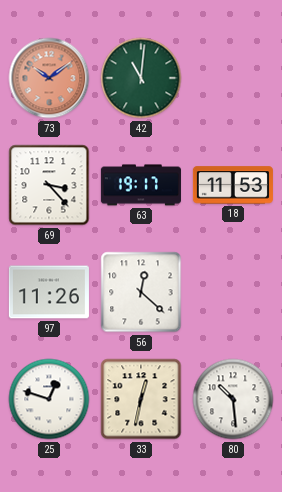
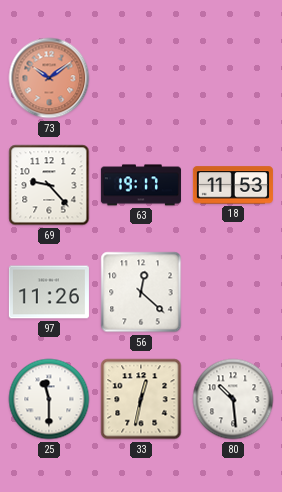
42: 11:01 -> none (141, 78)
69: 3:23 -> 9:23 (49, 185)
25: 12:48 -> 11:30 (49, 399)
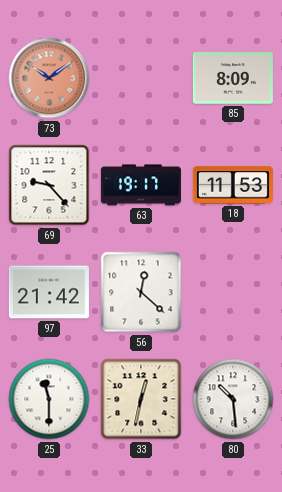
85: none -> 8:09 (233, 78)
97: 11:26 -> 21:42 (49, 292)
